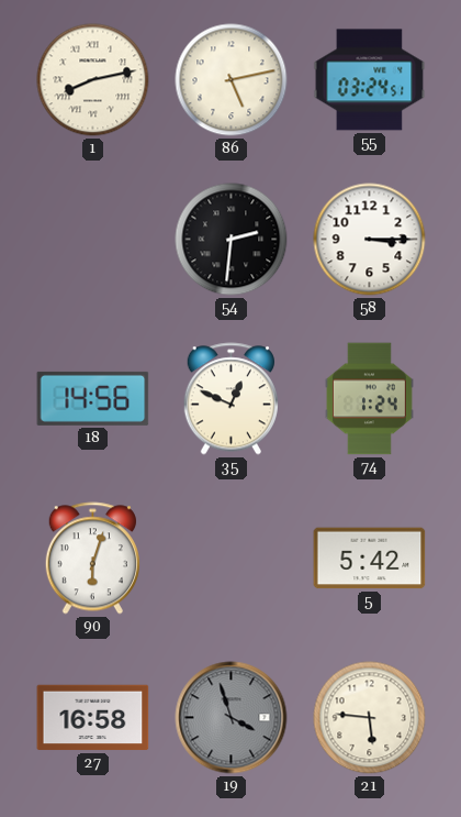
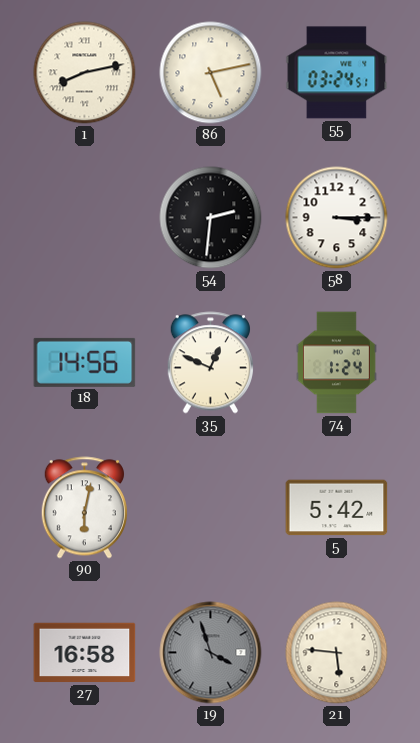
90: 6:03 -> 6:02 (84, 508)
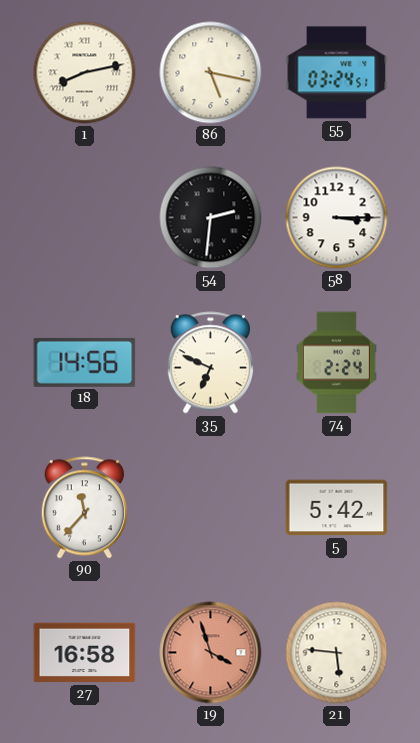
86: 5:13 -> 5:17 (211, 73)
35: 12:49 -> 6:49 (210, 363)
74: 1:24 -> 2:24 (336, 363)
90: 6:02 -> 11:37 (84, 508)
19 dial: grey -> salmon (211, 653)
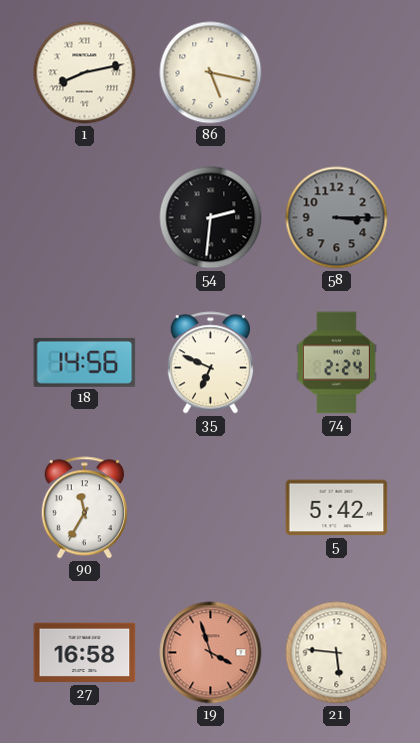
55: 03:24 -> none (337, 73)
58 dial: white -> grey (337, 218)
90: 11:37 -> 11:35 (84, 508)
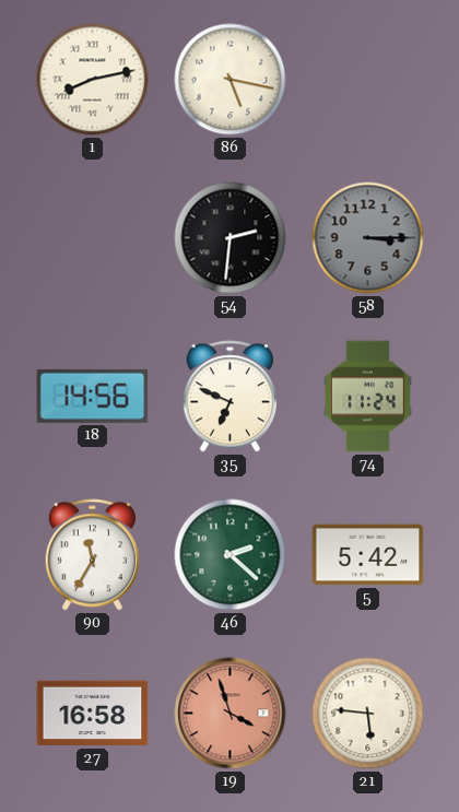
74: 2:24 -> 11:24 (367, 397)
46: none -> 2:22 (231, 555)
